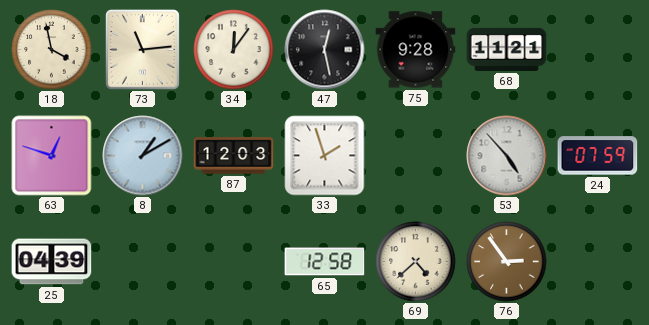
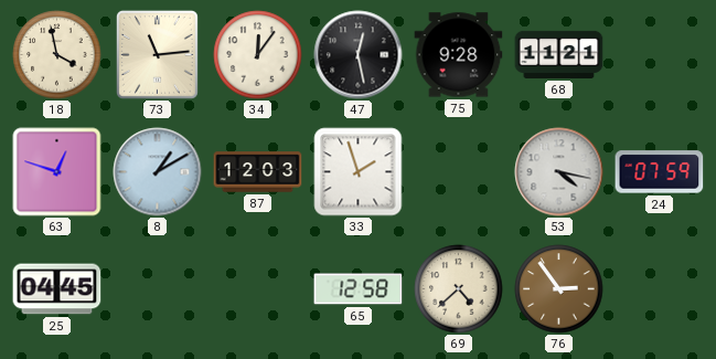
53: 4:53 -> 4:17 (559, 172)
25: 04:39 -> 04:45 (57, 289)
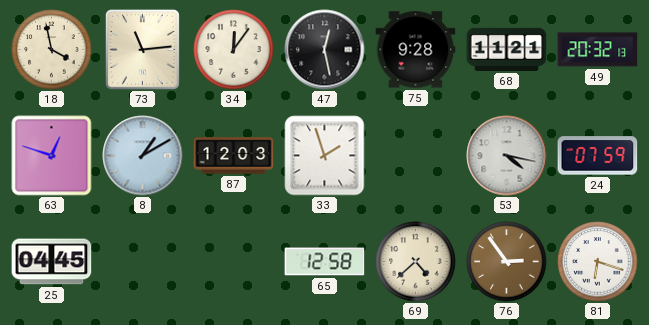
49: none -> 20:32 (598, 50)
81: none -> 6:18 (598, 262)
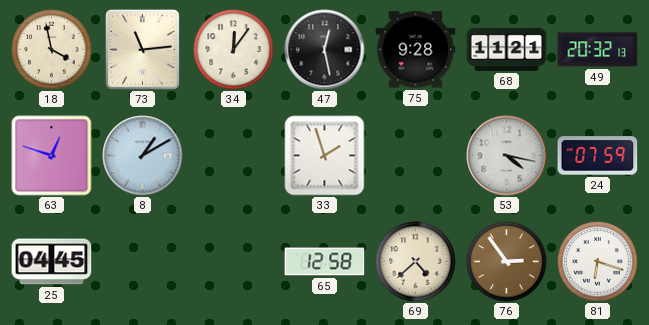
87: 12:03 -> none (234, 156)
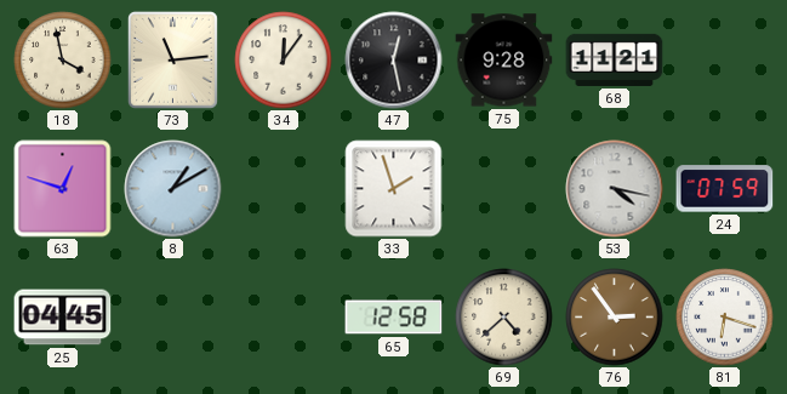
49: 20:32 -> none (598, 50)
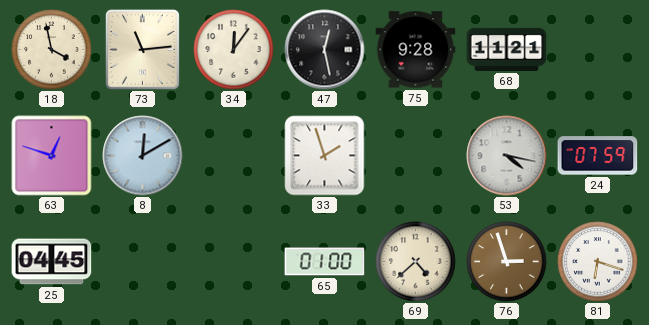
8: 1:10 -> 12:10 (143, 156)
65: 12:58 -> 01:00 (325, 262)
76: 2:54 -> 2:57 (507, 262)
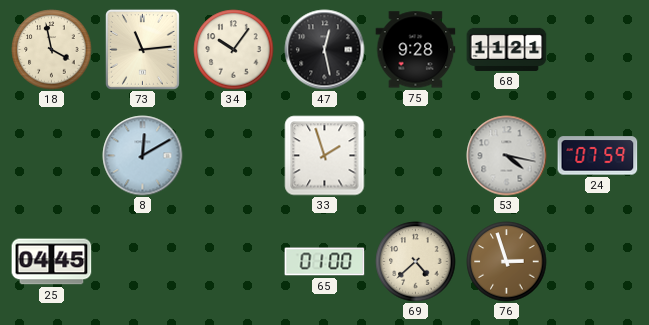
34: 12:06 -> 10:06 (234, 50)
63: 12:48 -> none (52, 156)
81: 6:18 -> none (598, 262)
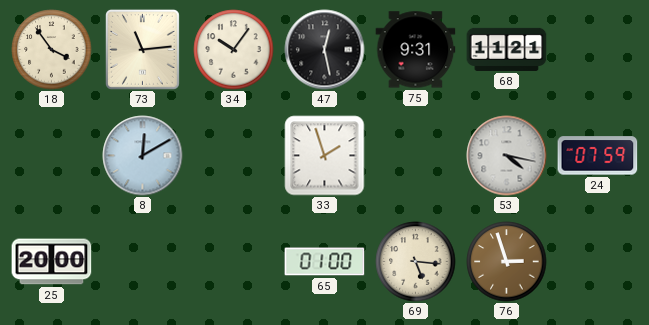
18: 3:58 -> 3:54 (52, 50)
75: 9:28 -> 9:31 (416, 50)
25: 04:45 -> 20:00 (52, 262)
69: 4:38 -> 5:16 (416, 262)
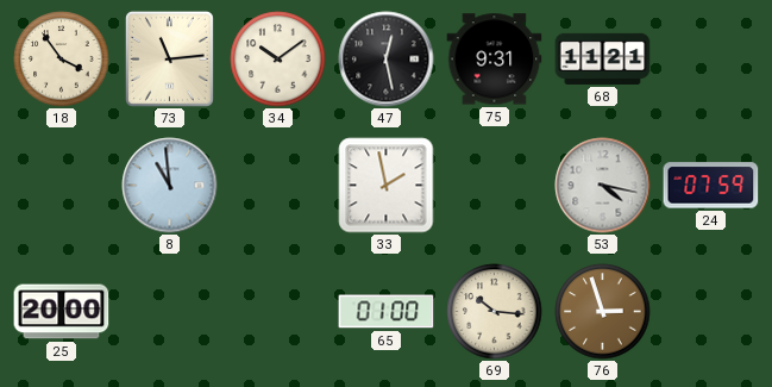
34: 10:06 -> 10:09 (278, 60)
8: 12:10 -> 10:59 (170, 186)
33: 1:57 -> 1:58 (387, 186)
69: 5:16 -> 10:16 (495, 312)
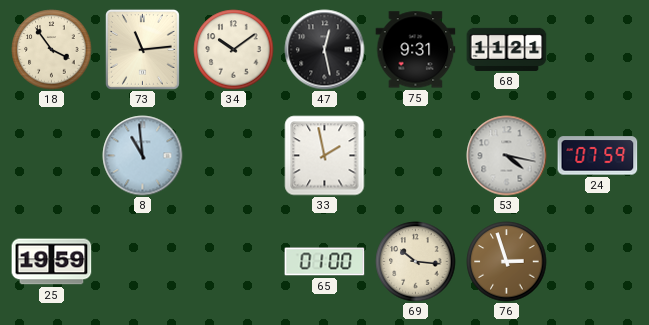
25: 20:00 -> 19:59 (52, 262)
